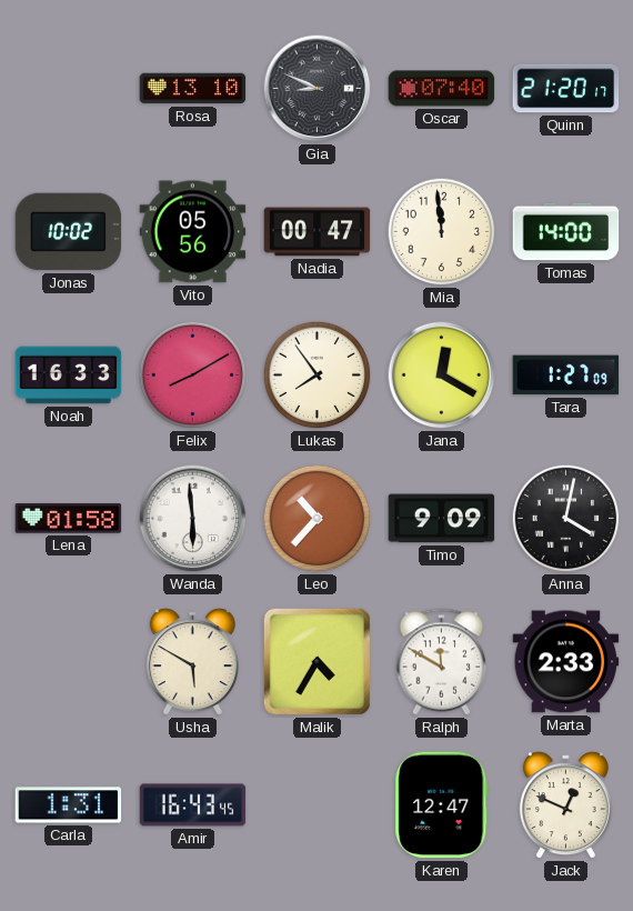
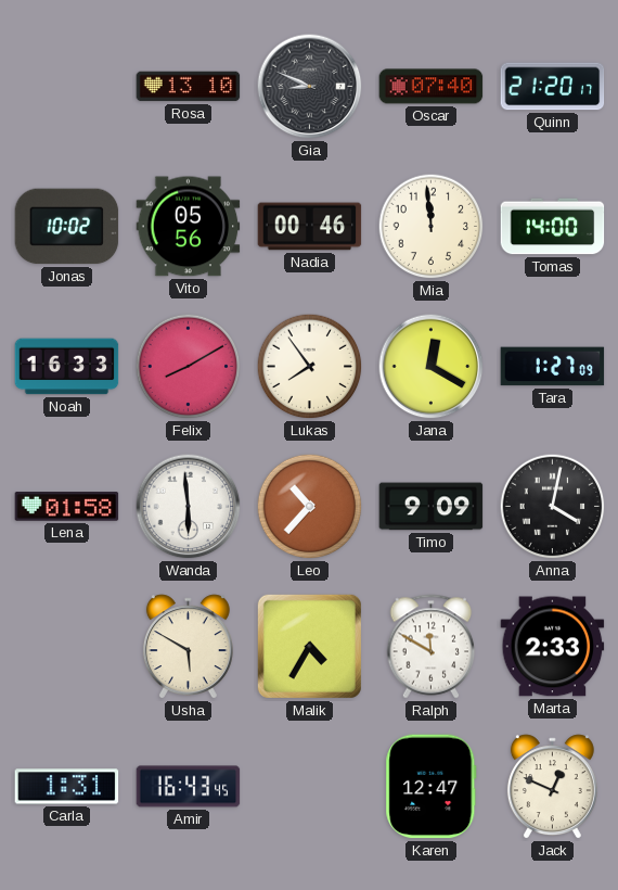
Nadia: 00:47 -> 00:46 (310, 227)
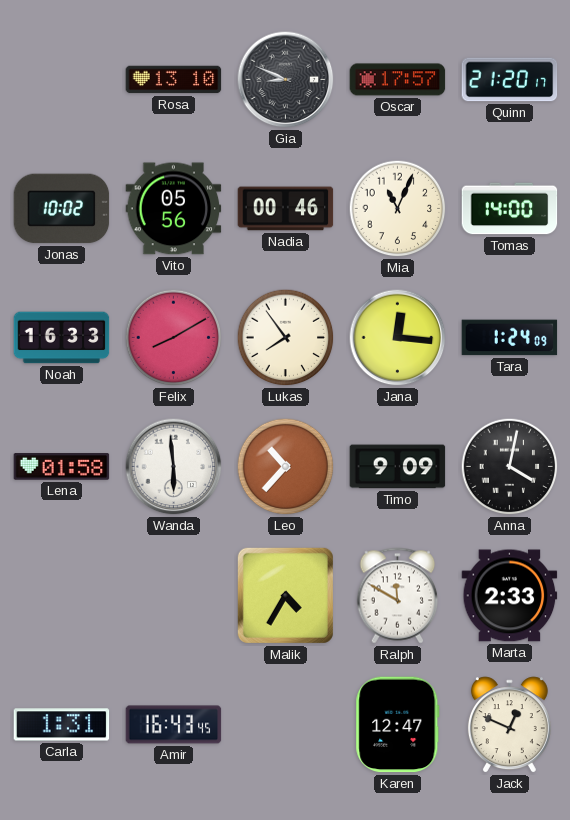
Oscar: 07:40 -> 17:57 (398, 80)
Mia: 11:59 -> 11:04 (398, 209)
Jana: 12:20 -> 12:16 (398, 338)
Tara: 1:27 -> 1:24 (510, 338)
Usha: 5:50 -> none (188, 647)
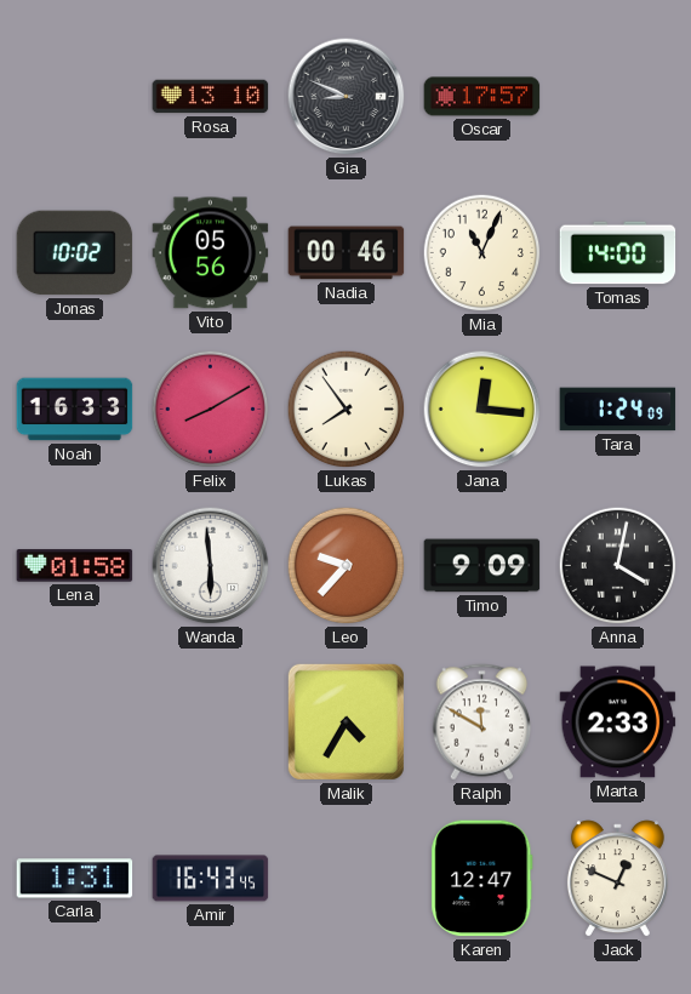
Quinn: 21:20 -> none (510, 80)
Leo: 10:37 -> 9:37 (347, 566)
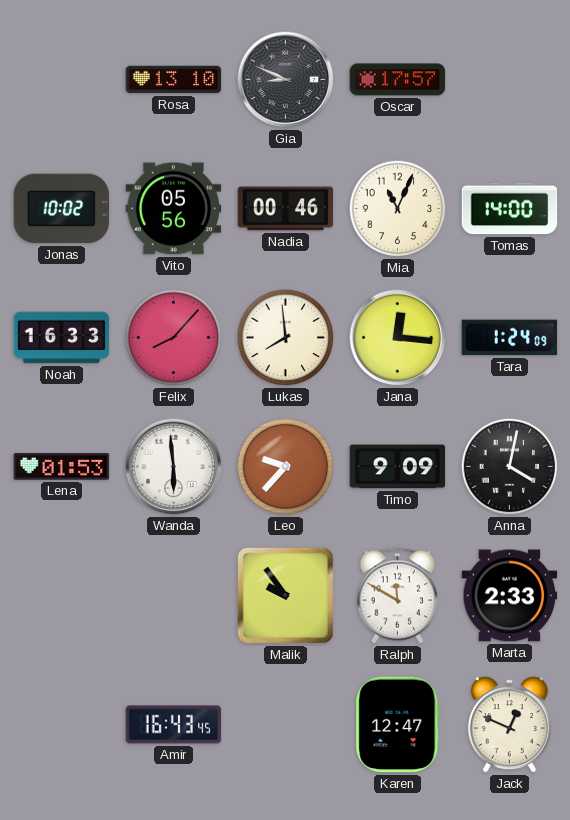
Felix: 8:10 -> 8:07 (174, 338)
Lukas: 7:54 -> 7:59 (286, 338)
Lena: 01:58 -> 01:53 (62, 467)
Malik: 4:35 -> 9:54 (285, 595)
Carla: 1:31 -> none (75, 879)
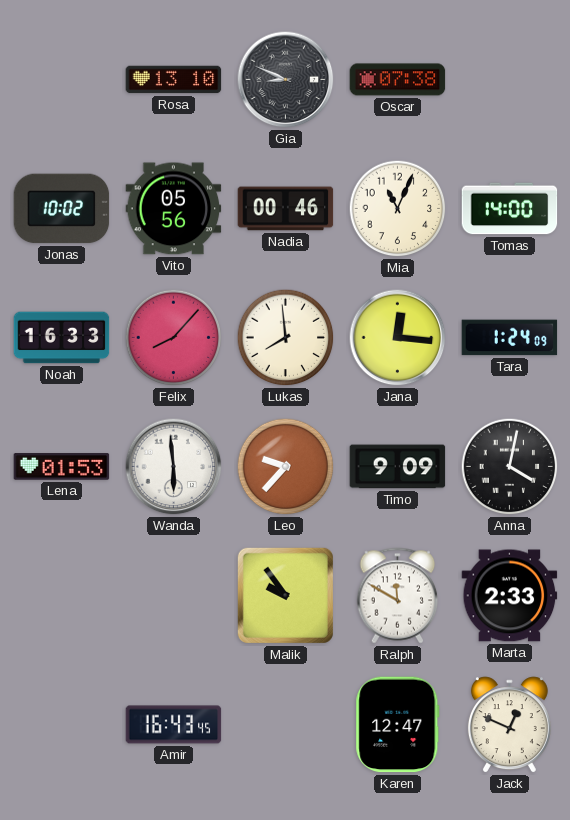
Oscar: 17:57 -> 07:38 (398, 80)
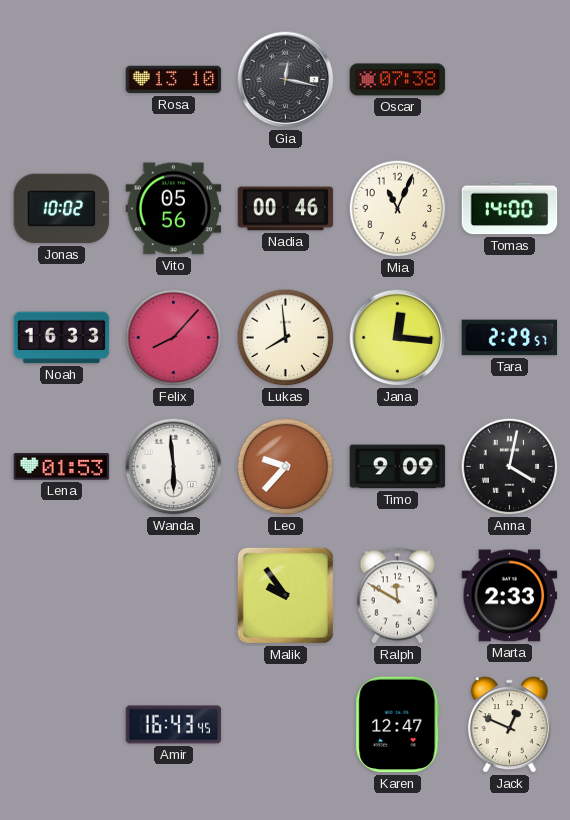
Gia: 8:49 -> 12:17 (286, 80)
Tara: 1:24 -> 2:29 (510, 338)
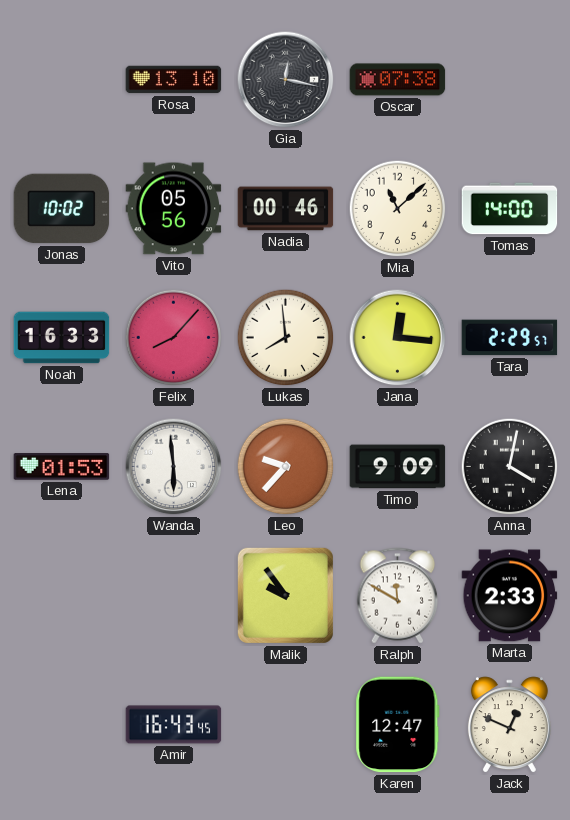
Mia: 11:04 -> 11:08 (398, 209)
